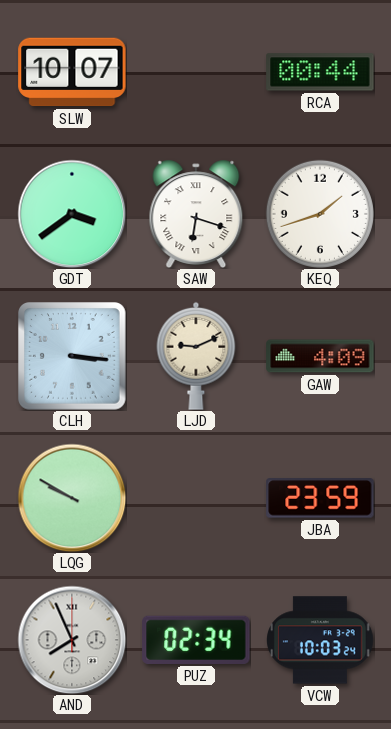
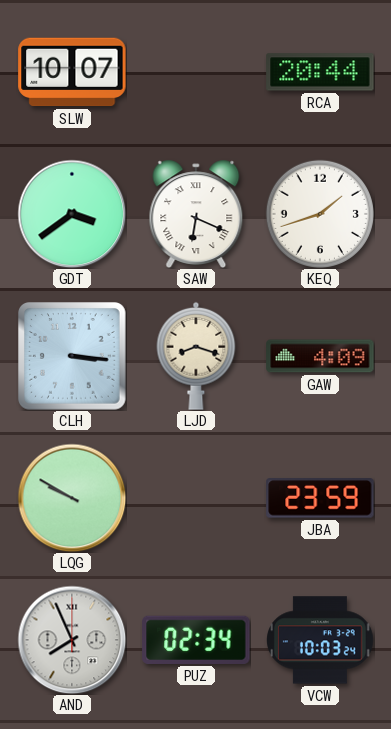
RCA: 00:44 -> 20:44 (320, 72)
SAW: 6:18 -> 6:19 (196, 213)
LJD: 9:11 -> 8:18 (196, 356)
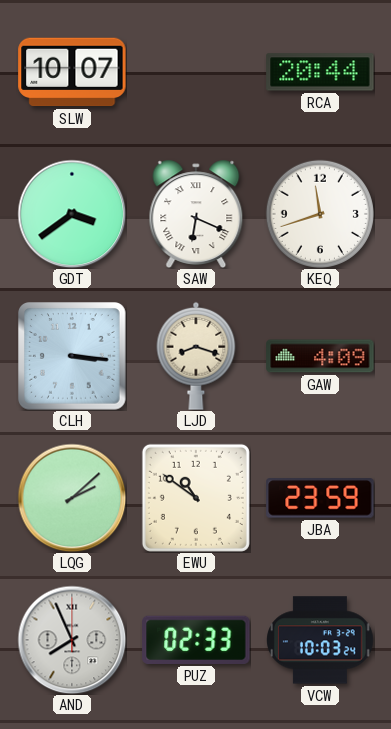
KEQ: 1:42 -> 11:42 (320, 214)
LQG: 9:50 -> 2:08 (72, 498)
EWU: none -> 10:51 (196, 498)
PUZ: 02:34 -> 02:33 (196, 640)
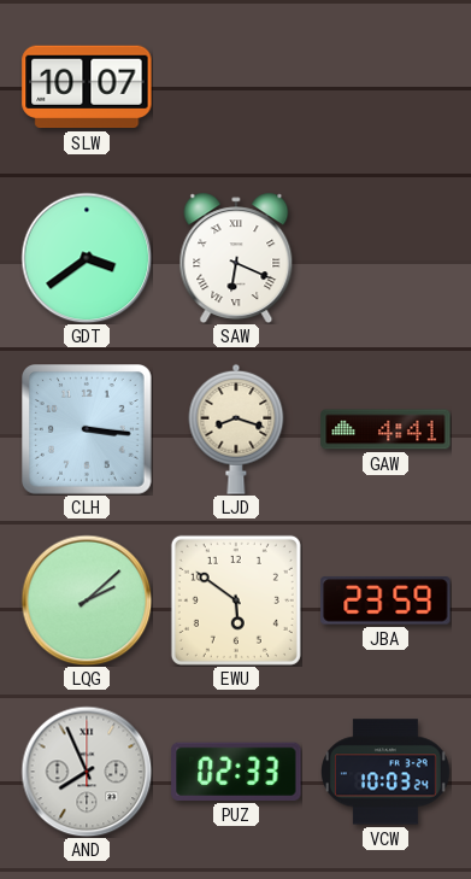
RCA: 20:44 -> none (320, 72)
KEQ: 11:42 -> none (320, 214)
GAW: 4:09 -> 4:41 (385, 429)
EWU: 10:51 -> 5:51 (236, 600)
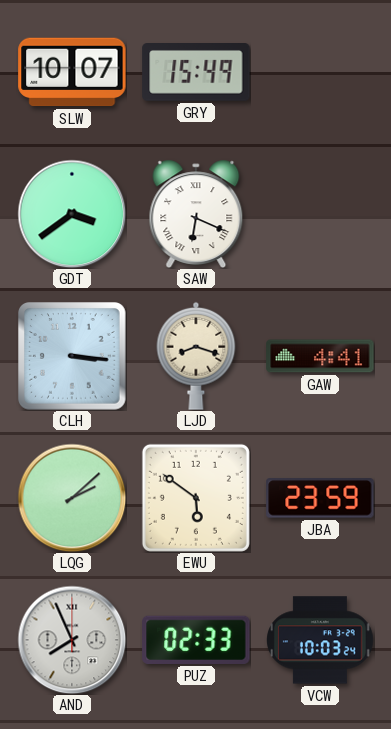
GRY: none -> 15:49 (196, 73)
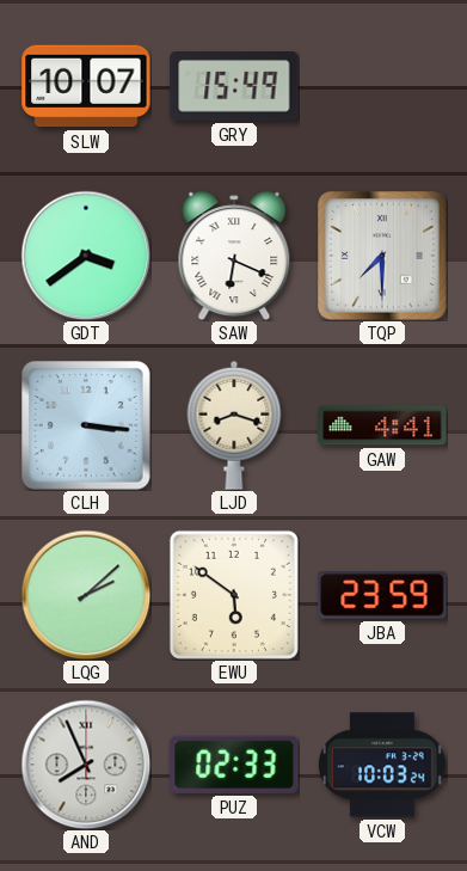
TQP: none -> 7:30 (383, 257)
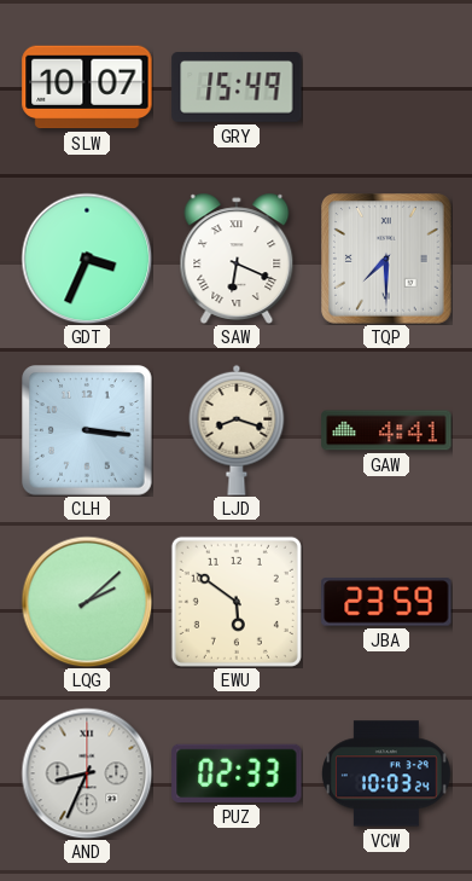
GDT: 3:39 -> 3:34 (87, 259)
AND: 7:56 -> 8:34 (87, 773)
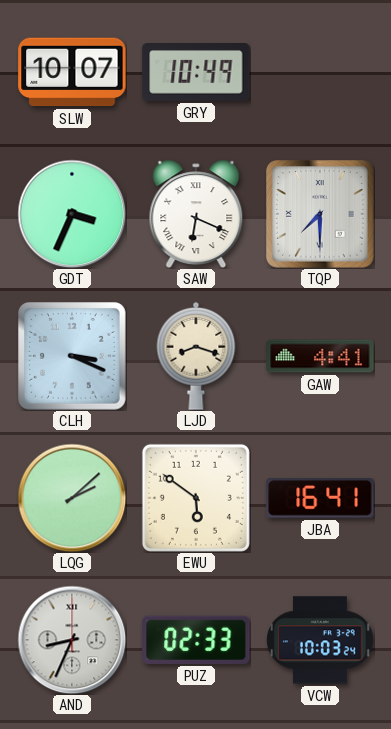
GRY: 15:49 -> 10:49 (196, 73)
CLH: 3:16 -> 3:19 (73, 357)
JBA: 23:59 -> 16:41 (320, 498)
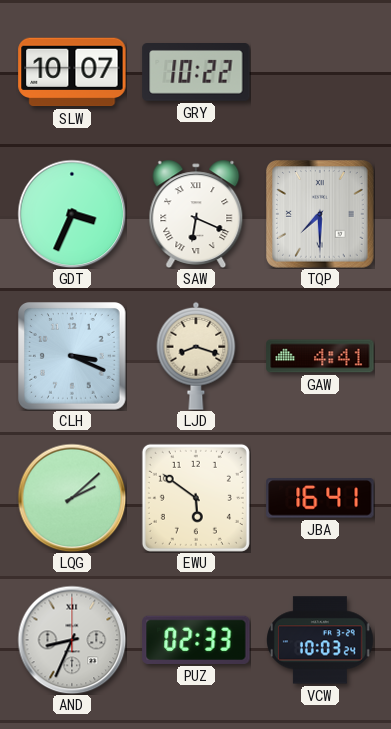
GRY: 10:49 -> 10:22 (196, 73)
